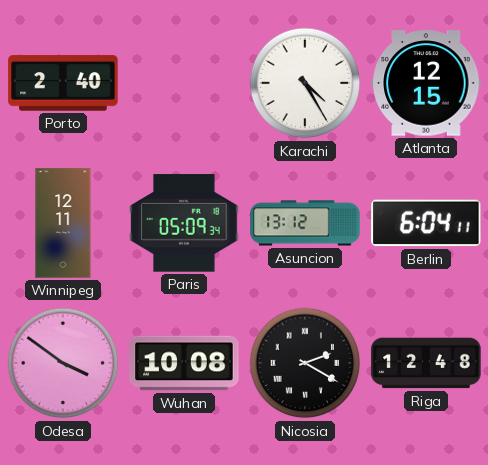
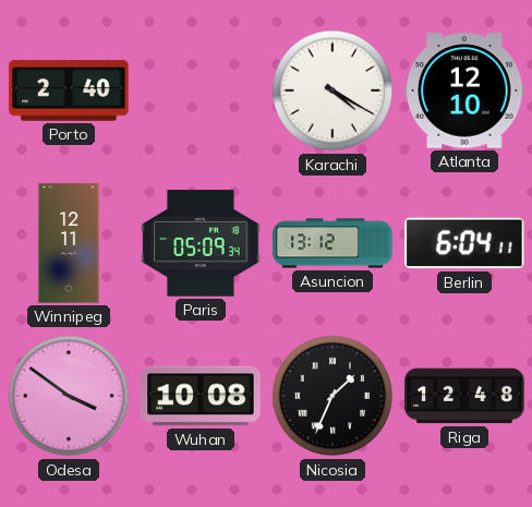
Karachi: 4:25 -> 4:20 (332, 90)
Atlanta: 12:15 -> 12:10 (464, 90)
Nicosia: 2:20 -> 1:34 (332, 396)
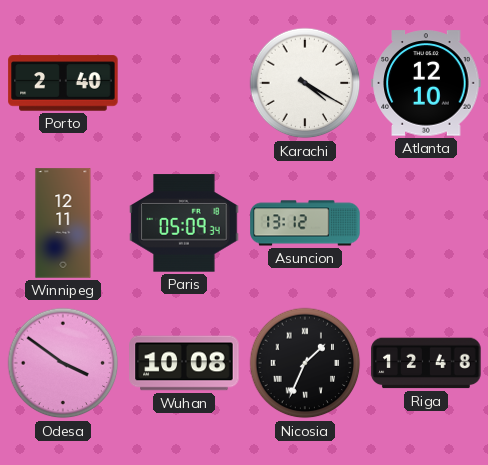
Berlin: 6:04 -> none (464, 243)
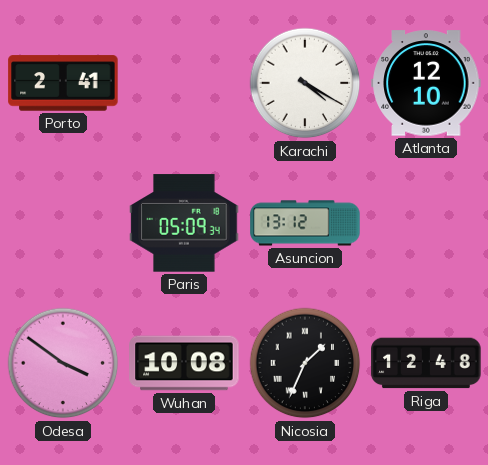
Porto: 2:40 -> 2:41 (63, 83)
Winnipeg: 12:11 -> none (63, 223)
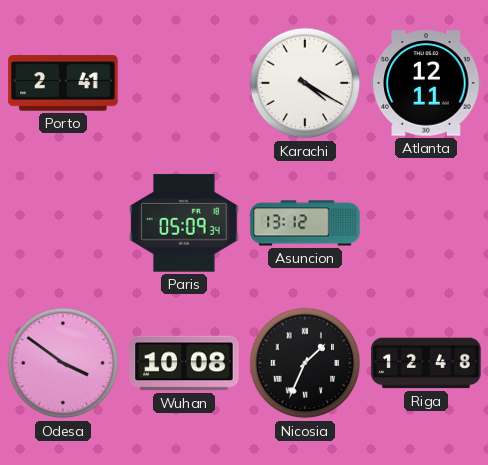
Atlanta: 12:10 -> 12:11 (426, 83)
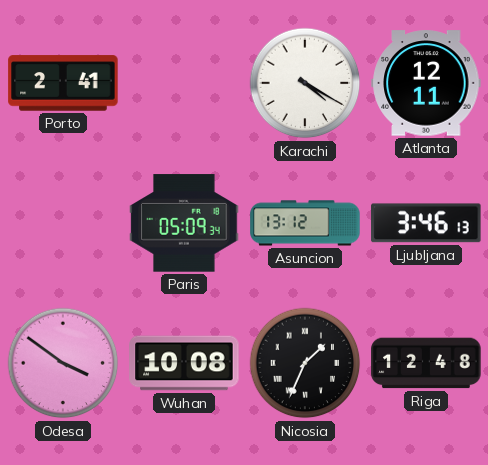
Ljubljana: none -> 3:46 (426, 223)
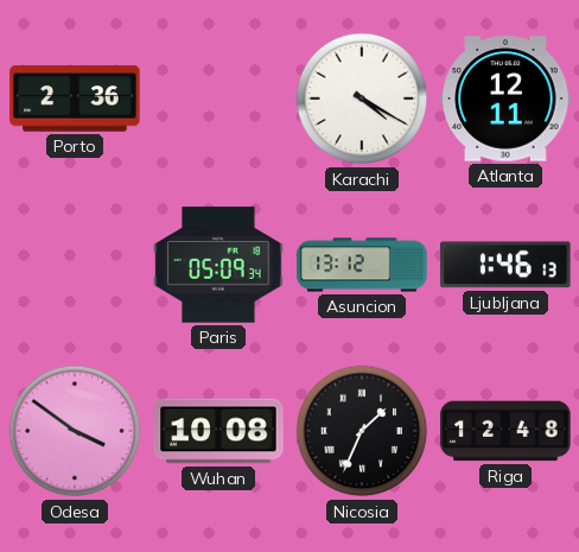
Porto: 2:41 -> 2:36 (75, 99)
Ljubljana: 3:46 -> 1:46 (505, 265)
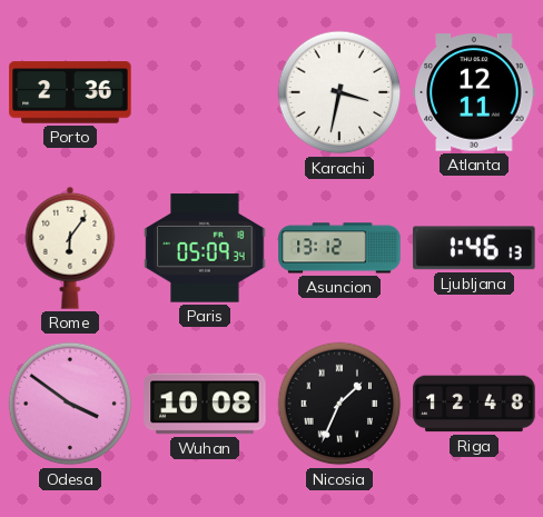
Karachi: 4:20 -> 3:32 (339, 92)
Rome: none -> 6:06 (70, 248)
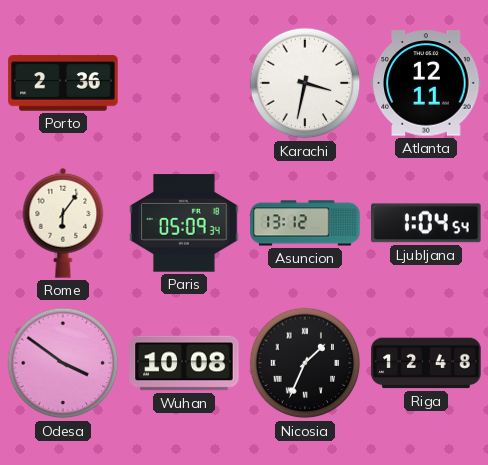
Ljubljana: 1:46 -> 1:04 (426, 223)
